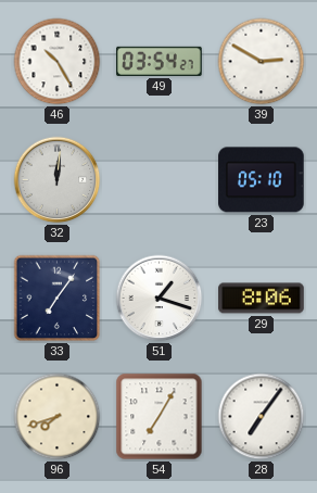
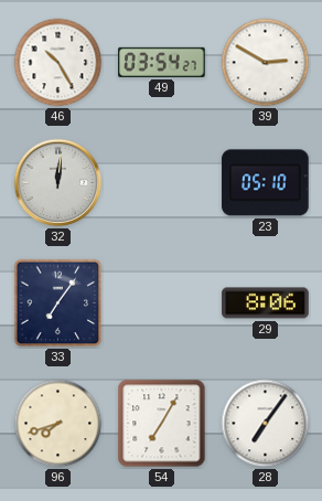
51: 1:18 -> none (160, 299)
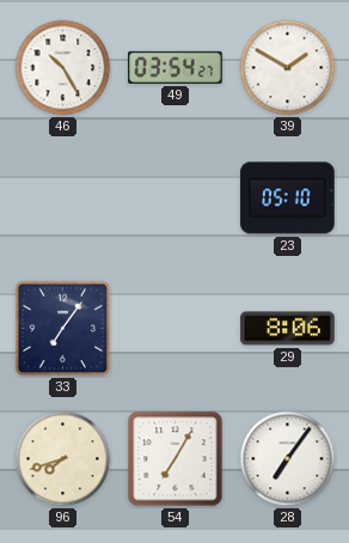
39: 2:50 -> 1:50 (288, 68)
32: 12:01 -> none (58, 183)
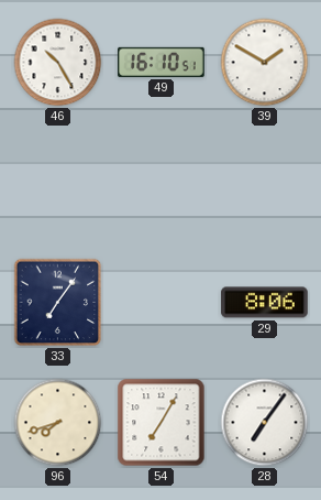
49: 03:54 -> 16:10 (162, 62)
23: 05:10 -> none (288, 199)
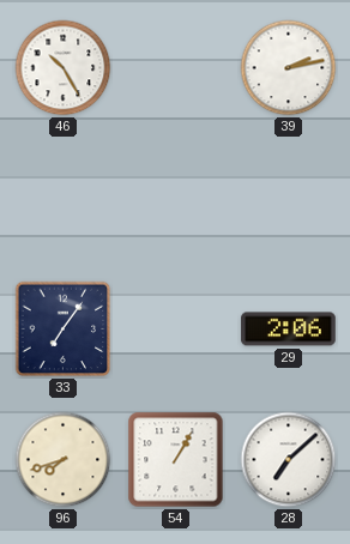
49: 16:10 -> none (162, 62)
39: 1:50 -> 2:13 (289, 68)
29: 8:06 -> 2:06 (289, 330)
54: 7:05 -> 1:05 (176, 460)
28: 7:06 -> 7:08 (289, 460)
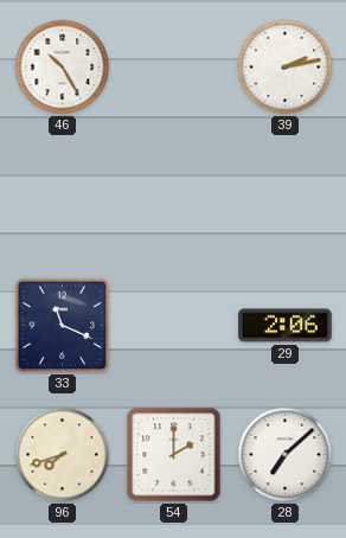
33: 7:06 -> 11:19 (63, 326)
54: 1:05 -> 2:00 (174, 455)
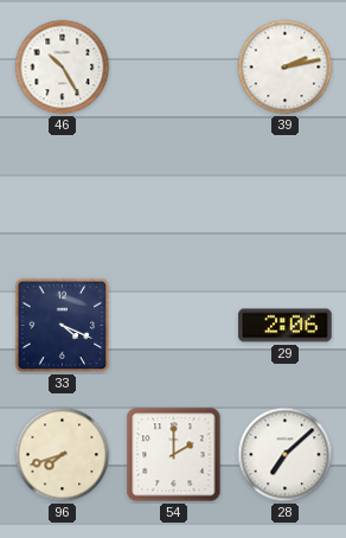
33: 11:19 -> 4:19 (63, 326)
